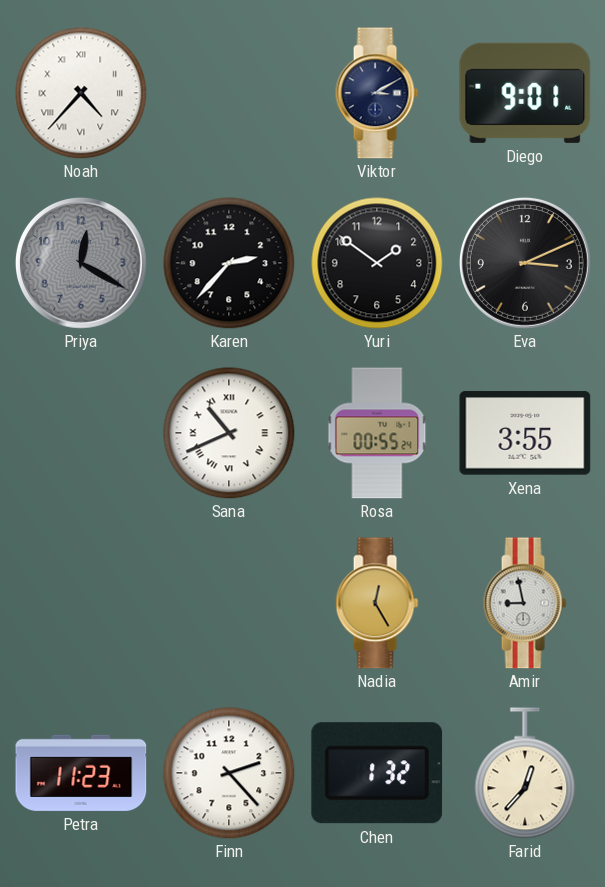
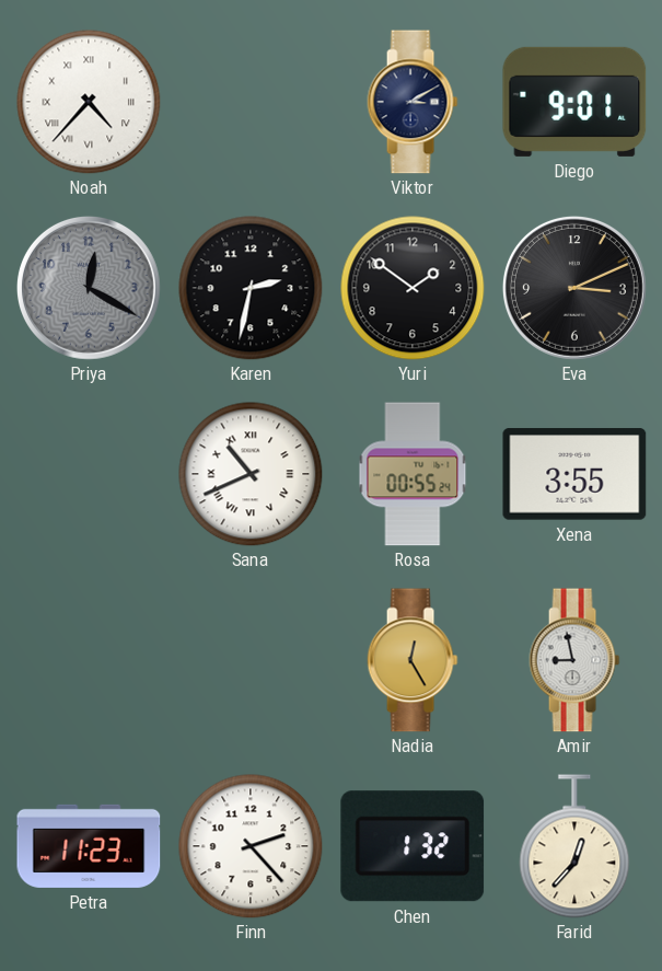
Karen: 2:37 -> 2:32 (251, 288)
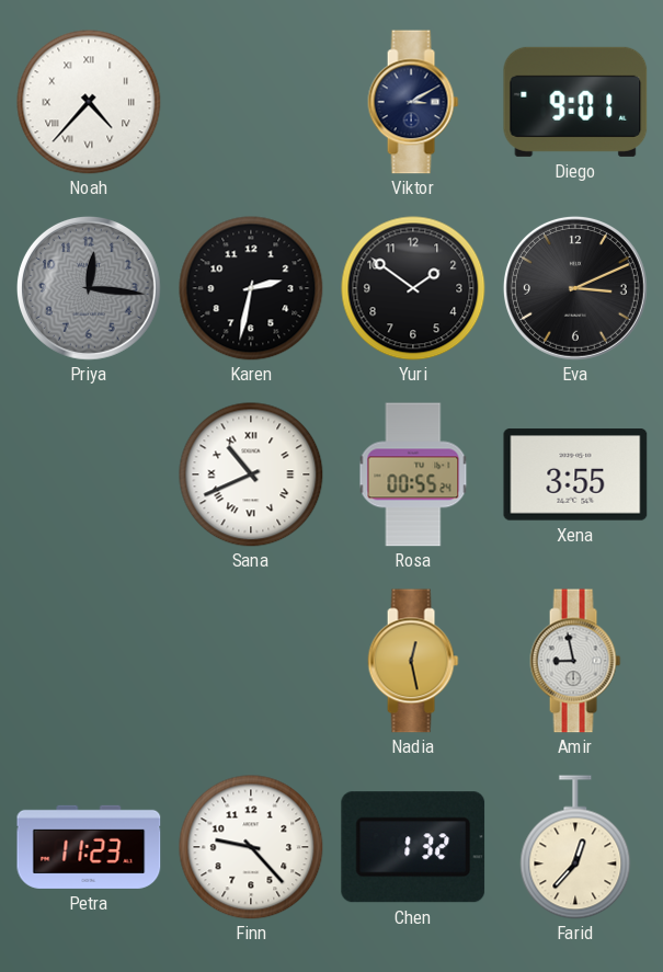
Priya: 12:20 -> 12:16 (89, 288)
Nadia: 12:25 -> 12:28 (413, 661)
Finn: 2:23 -> 9:23 (251, 847)
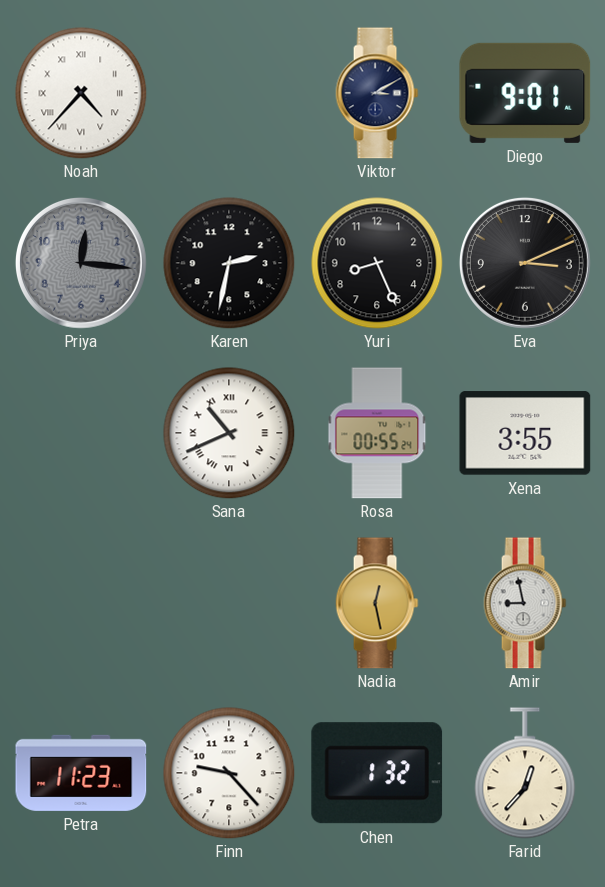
Yuri: 1:51 -> 8:26 (377, 263)
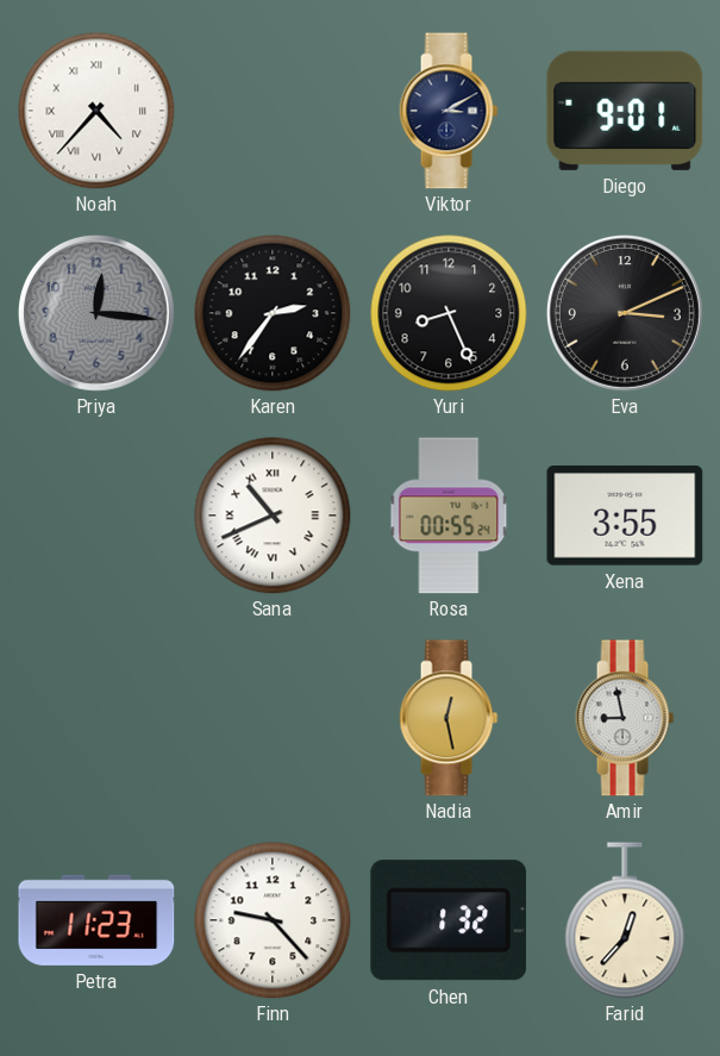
Karen: 2:32 -> 2:36 (273, 313)
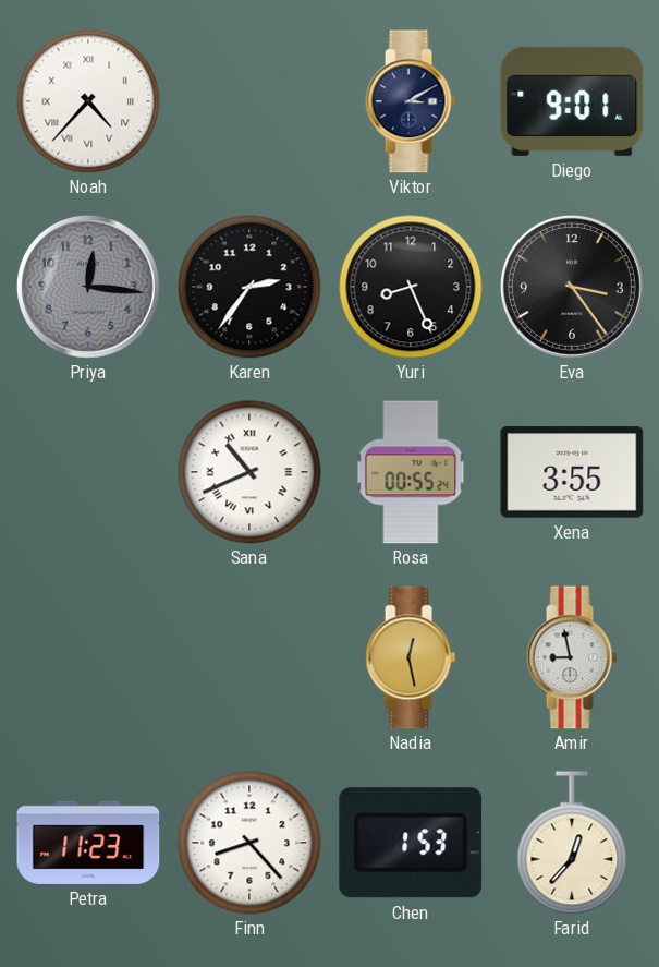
Eva: 3:11 -> 3:24 (572, 287)
Finn: 9:23 -> 8:23 (249, 843)
Chen: 1:32 -> 1:53 (411, 843)
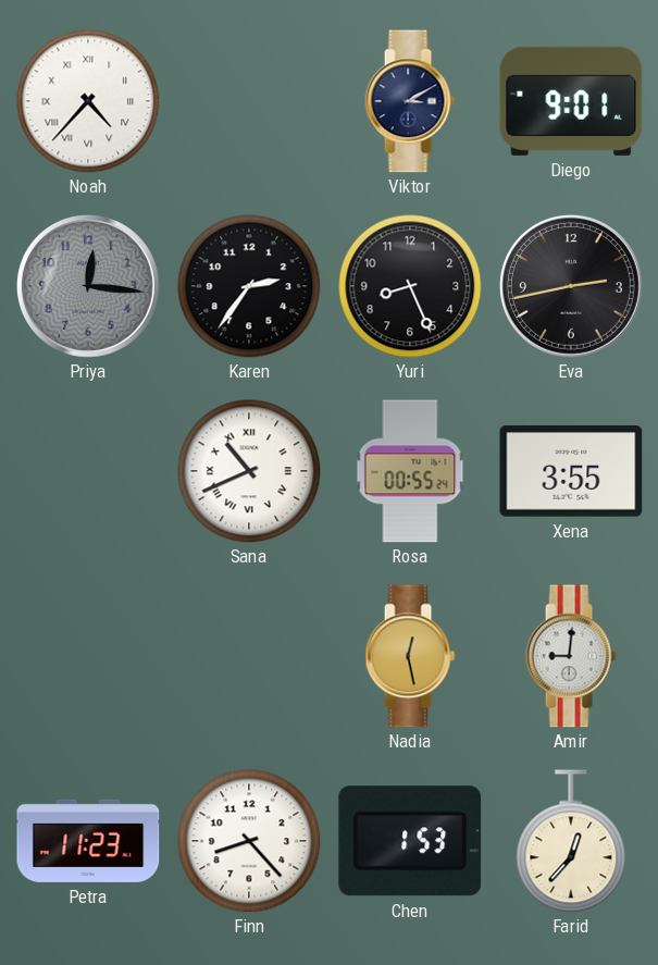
Eva: 3:24 -> 2:43 (571, 286)
Amir: 8:58 -> 9:01 (571, 656)
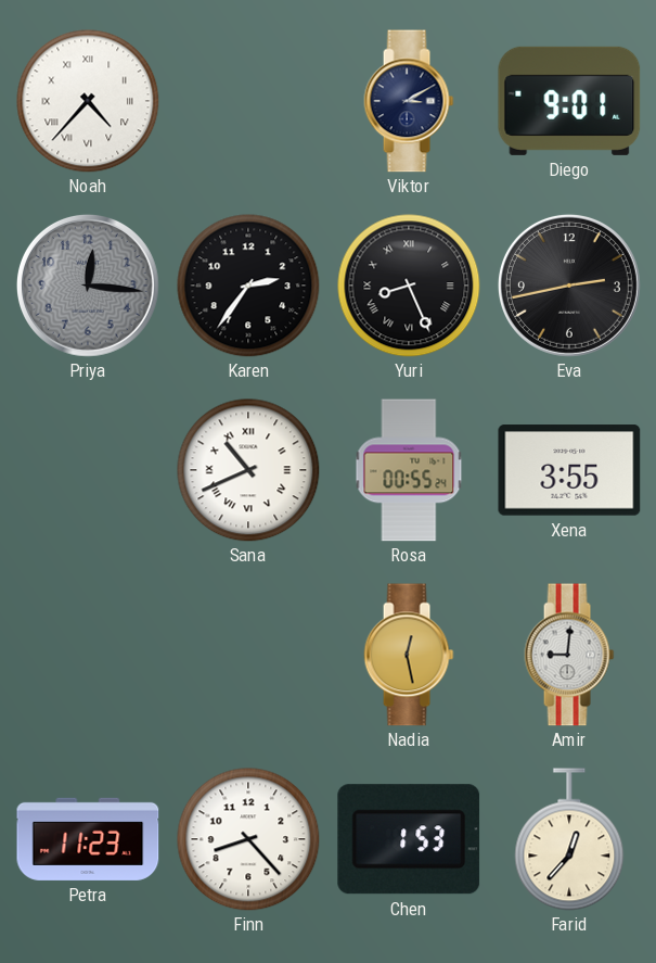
Yuri numerals: Arabic -> Roman (409, 286)
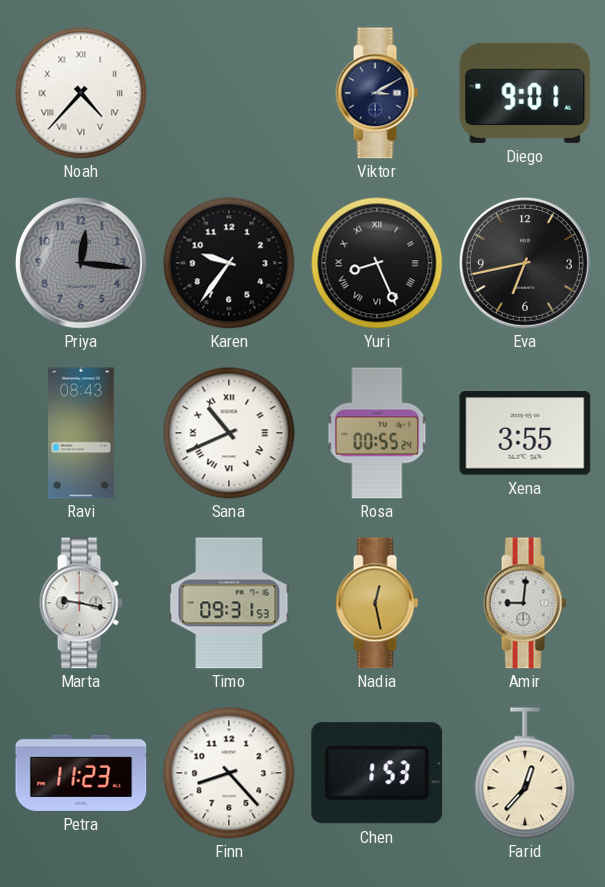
Karen: 2:36 -> 9:36 (229, 263)
Eva: 2:43 -> 6:43 (525, 263)
Ravi: none -> 08:43 (82, 433)
Marta: none -> 9:17 (81, 603)
Timo: none -> 09:31 (229, 603)
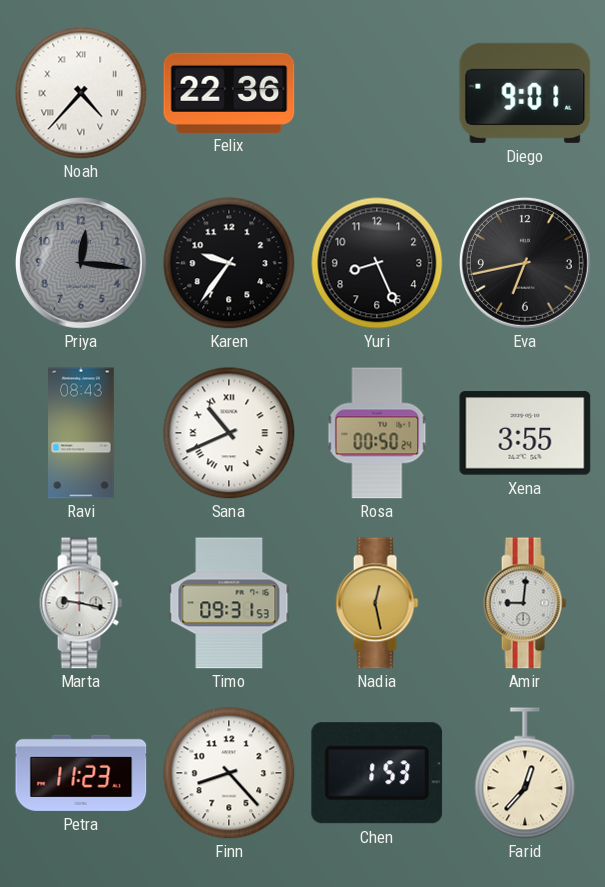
Felix: none -> 22:36 (229, 92)
Viktor: 3:10 -> none (377, 93)
Yuri numerals: Roman -> Arabic (377, 263)
Rosa: 00:55 -> 00:50 (377, 433)
